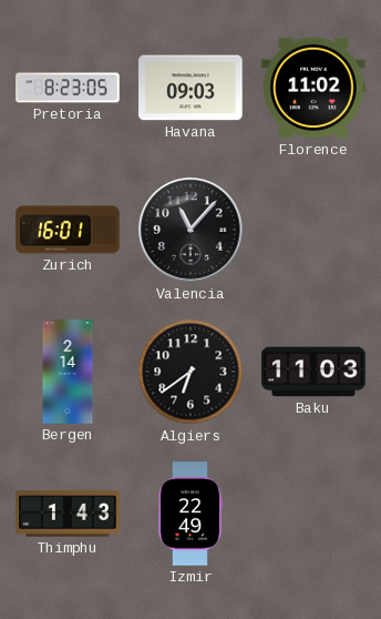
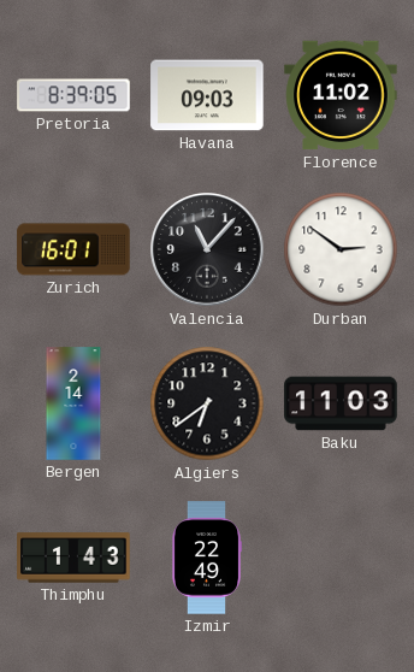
Pretoria: 8:23 -> 8:39 (73, 95)
Durban: none -> 2:51 (341, 249)
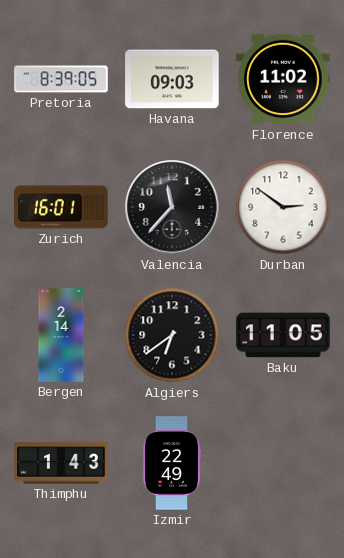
Valencia: 11:07 -> 11:37 (172, 207)
Baku: 11:03 -> 11:05 (283, 335)
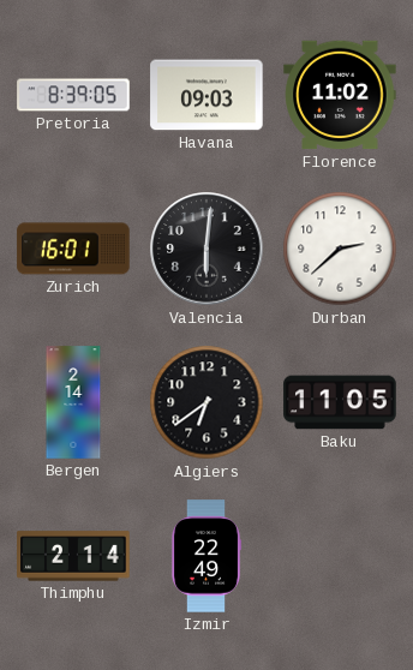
Valencia: 11:37 -> 6:01 (206, 249)
Durban: 2:51 -> 2:38 (340, 249)
Thimphu: 1:43 -> 2:14 (73, 556)
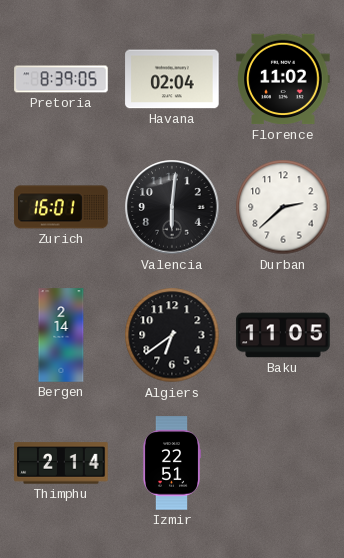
Havana: 09:03 -> 02:04 (172, 79)
Izmir: 22:49 -> 22:51 (171, 463)
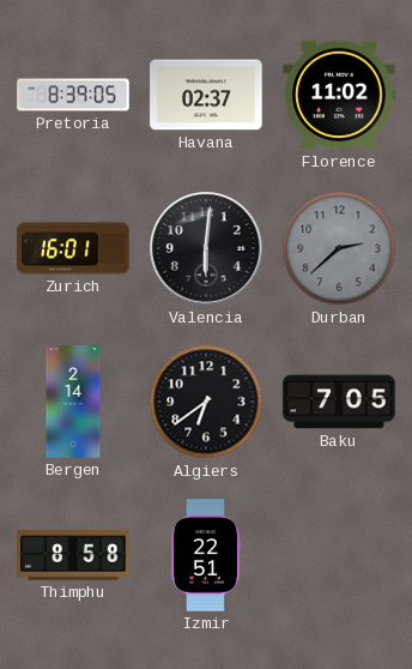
Havana: 02:04 -> 02:37 (206, 95)
Durban dial: white -> grey (339, 248)
Baku: 11:05 -> 7:05 (339, 402)
Thimphu: 2:14 -> 8:58 (73, 555)
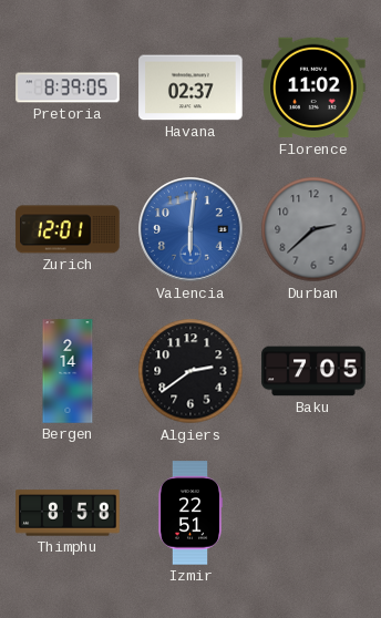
Zurich: 16:01 -> 12:01 (68, 229)
Valencia dial: black -> blue (190, 229)
Algiers: 6:39 -> 2:39 (190, 371)
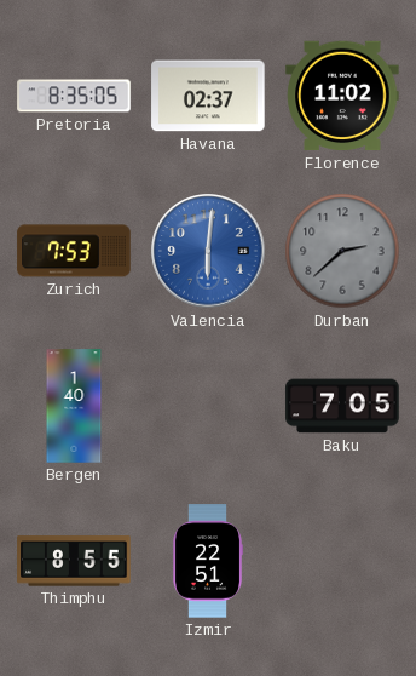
Pretoria: 8:39 -> 8:35 (74, 96)
Zurich: 12:01 -> 7:53 (74, 251)
Bergen: 2:14 -> 1:40 (74, 406)
Algiers: 2:39 -> none (190, 371)
Thimphu: 8:58 -> 8:55 (74, 561)
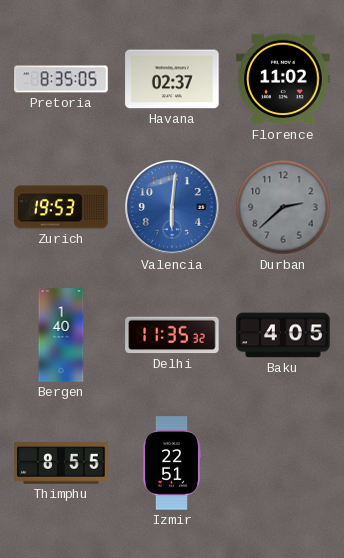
Zurich: 7:53 -> 19:53 (61, 207)
Delhi: none -> 11:35 (172, 335)
Baku: 7:05 -> 4:05 (283, 335)
